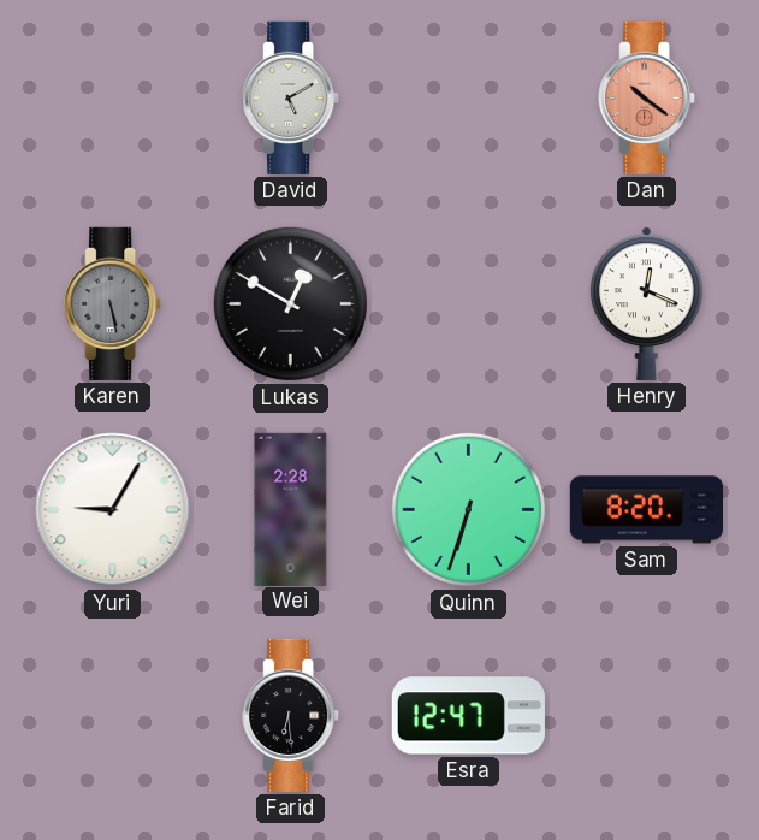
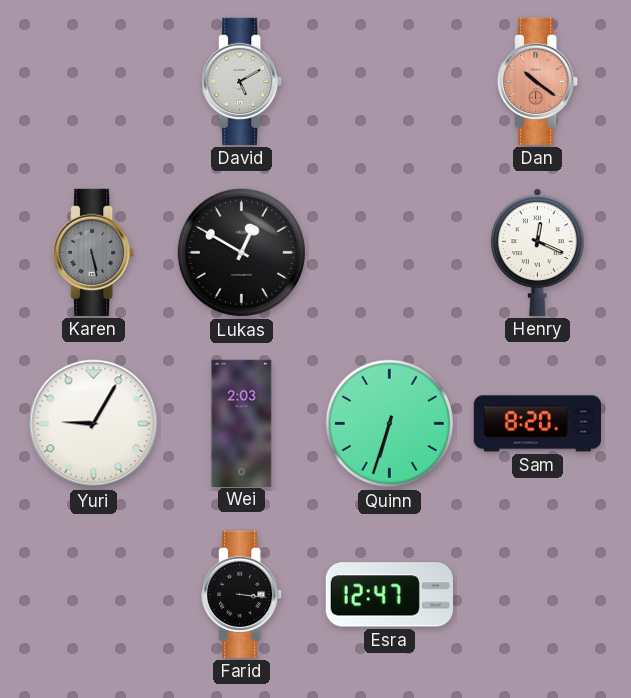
Wei: 2:28 -> 2:03 (242, 423)
Farid: 6:29 -> 3:16 (242, 594)
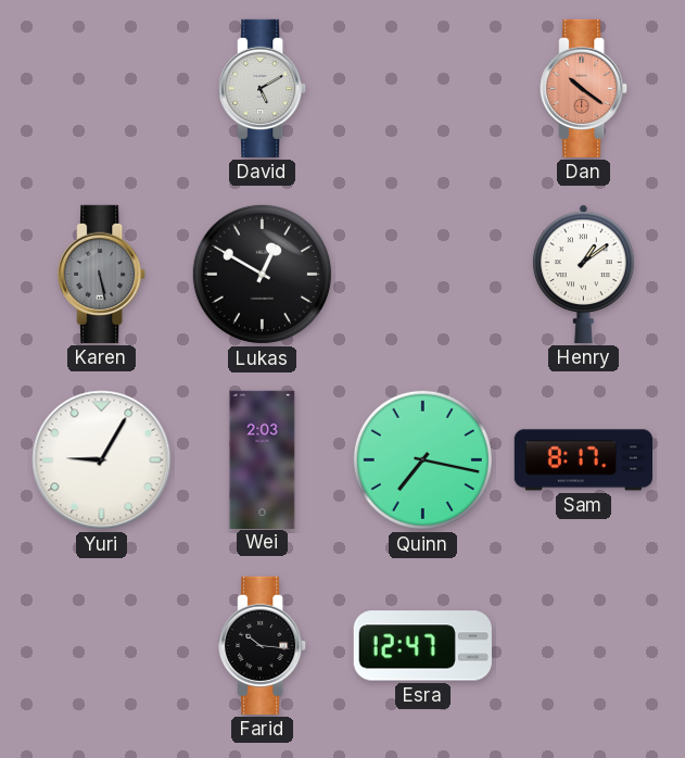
Henry: 12:19 -> 1:09 (583, 274)
Quinn: 6:33 -> 7:17 (422, 459)
Sam: 8:20 -> 8:17 (583, 460)
Farid: 3:16 -> 10:16 (263, 645)
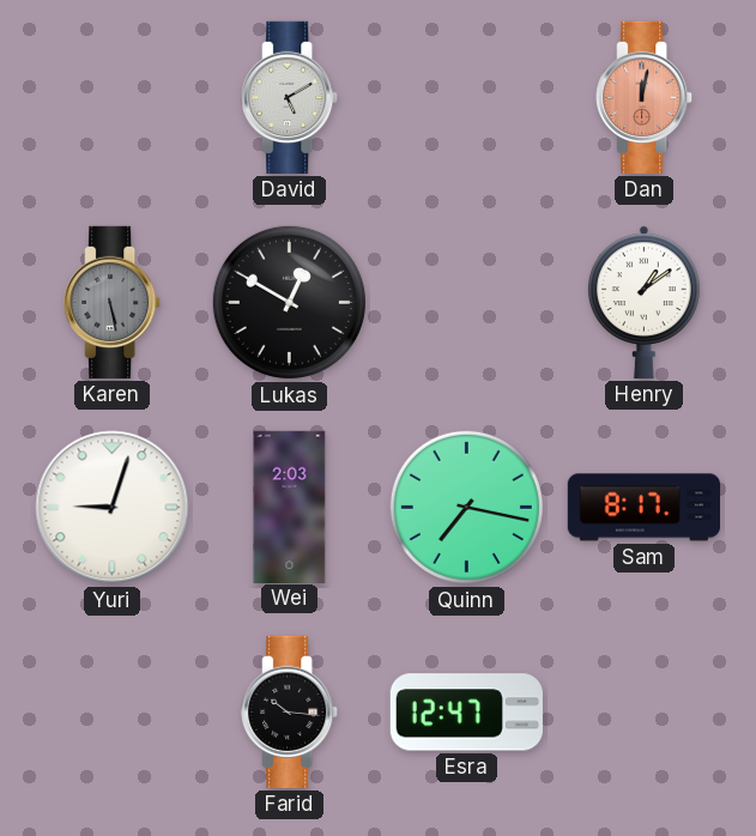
Dan: 10:21 -> 12:02 (645, 97)
Yuri: 9:05 -> 9:03 (113, 508)
